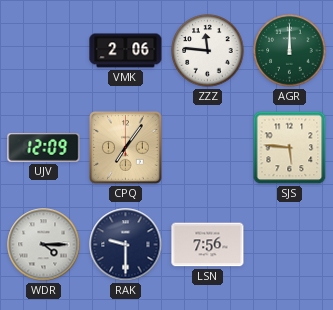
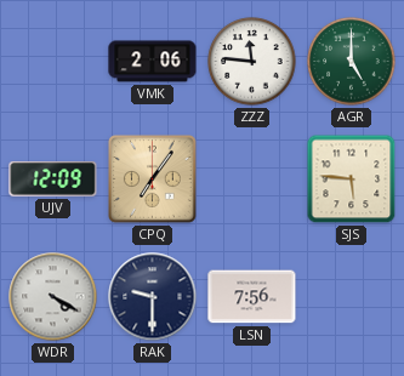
AGR: 12:00 -> 5:00 (352, 62)
WDR: 4:15 -> 4:20 (53, 297)
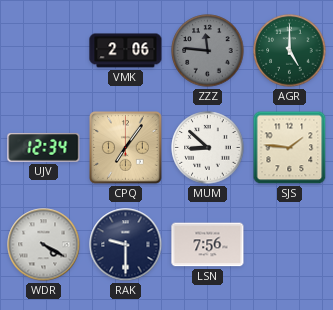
ZZZ dial: white -> grey (208, 51)
UJV: 12:09 -> 12:34 (44, 148)
MUM: none -> 8:52 (208, 148)
SJS: 5:46 -> 1:46 (290, 148)
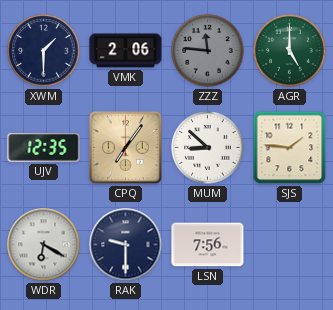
XWM: none -> 1:30 (44, 51)
UJV: 12:34 -> 12:35 (44, 148)
WDR: 4:20 -> 6:20 (44, 245)
